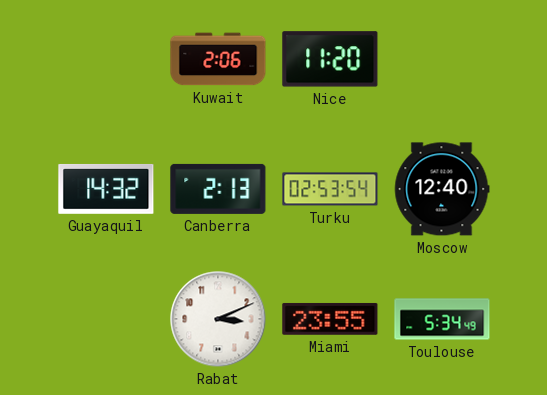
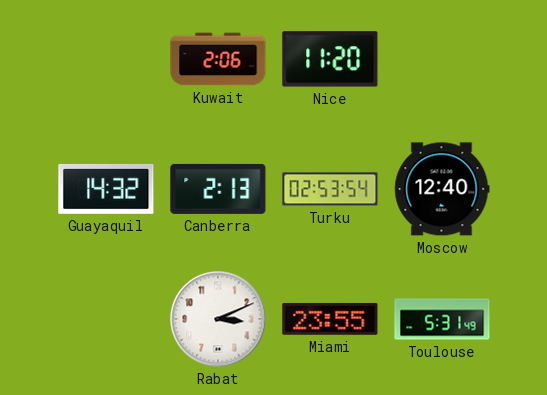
Toulouse: 5:34 -> 5:31 (442, 319)
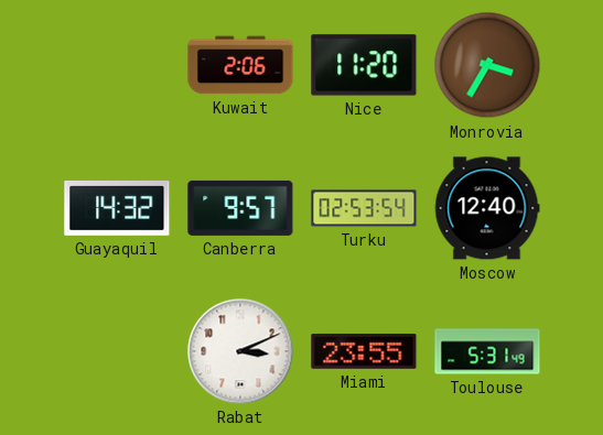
Monrovia: none -> 3:35 (487, 65)
Canberra: 2:13 -> 9:57 (240, 208)
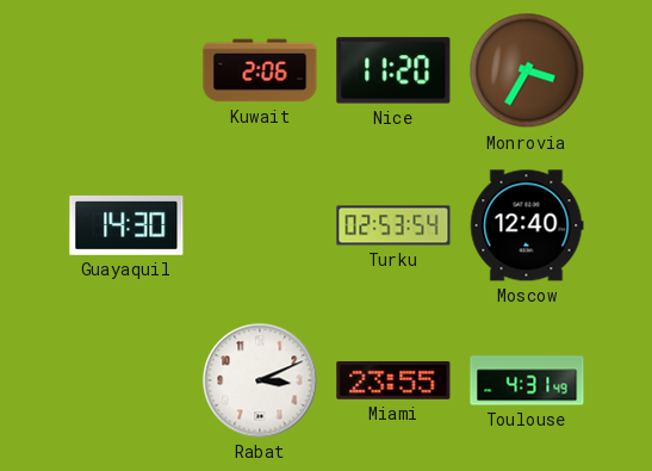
Guayaquil: 14:32 -> 14:30 (126, 225)
Canberra: 9:57 -> none (240, 208)
Toulouse: 5:31 -> 4:31 (527, 380)
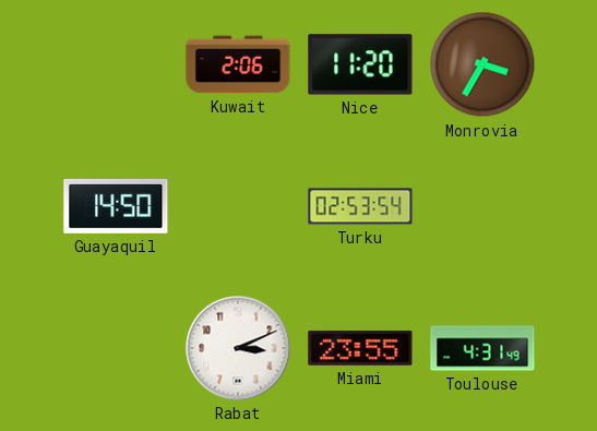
Guayaquil: 14:30 -> 14:50 (116, 206)
Moscow: 12:40 -> none (527, 225)
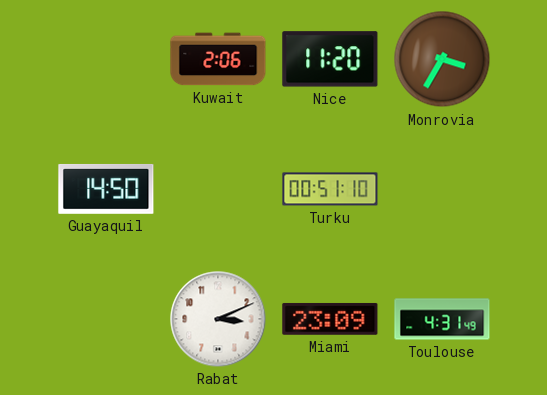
Turku: 02:53 -> 00:51 (330, 189)
Miami: 23:55 -> 23:09 (330, 319)
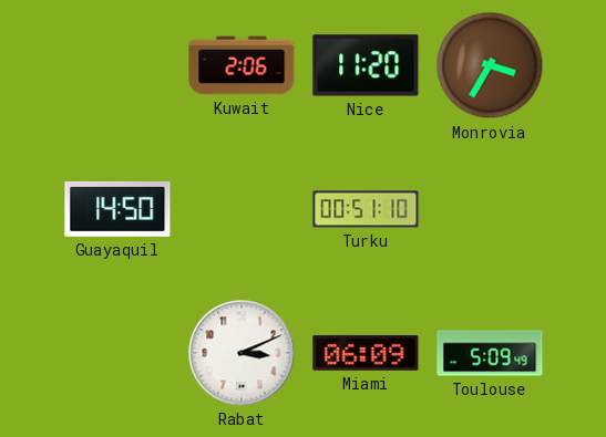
Miami: 23:09 -> 06:09 (366, 353)
Toulouse: 4:31 -> 5:09 (490, 353)
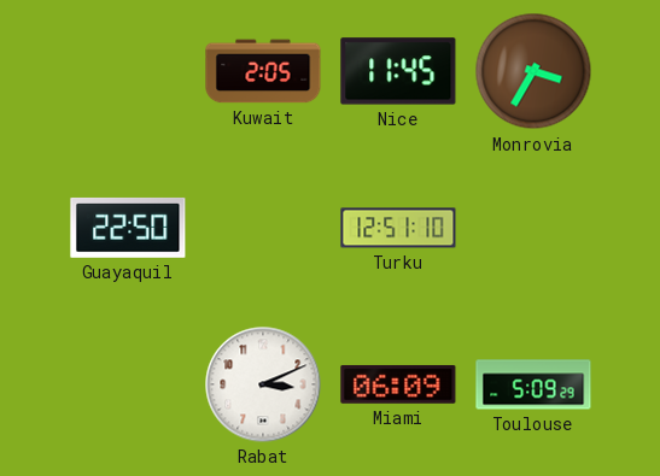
Kuwait: 2:06 -> 2:05 (263, 71)
Nice: 11:20 -> 11:45 (398, 71)
Guayaquil: 14:50 -> 22:50 (128, 228)
Turku: 00:51 -> 12:51 (398, 228)
Toulouse: 5:09:49 -> 5:09:29 (533, 384)
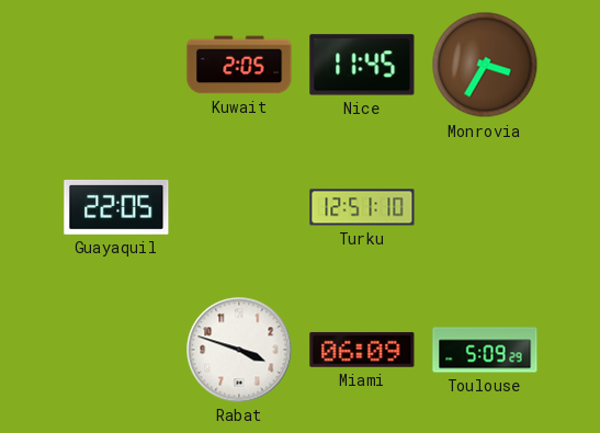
Guayaquil: 22:50 -> 22:05 (116, 207)
Rabat: 3:11 -> 3:48 (239, 350)
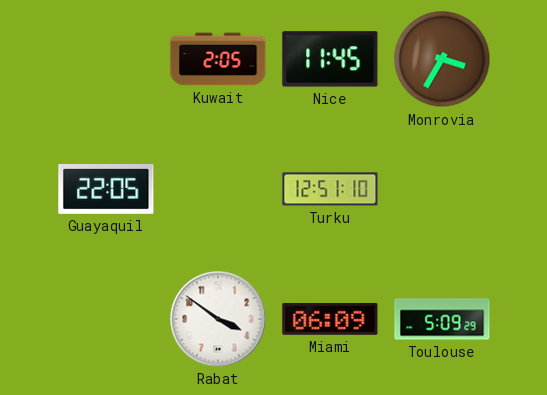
Rabat: 3:48 -> 3:51 (218, 319)
